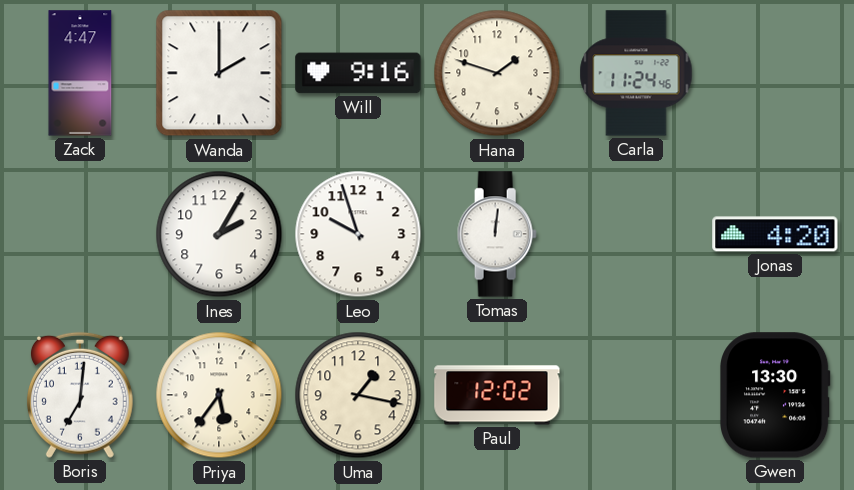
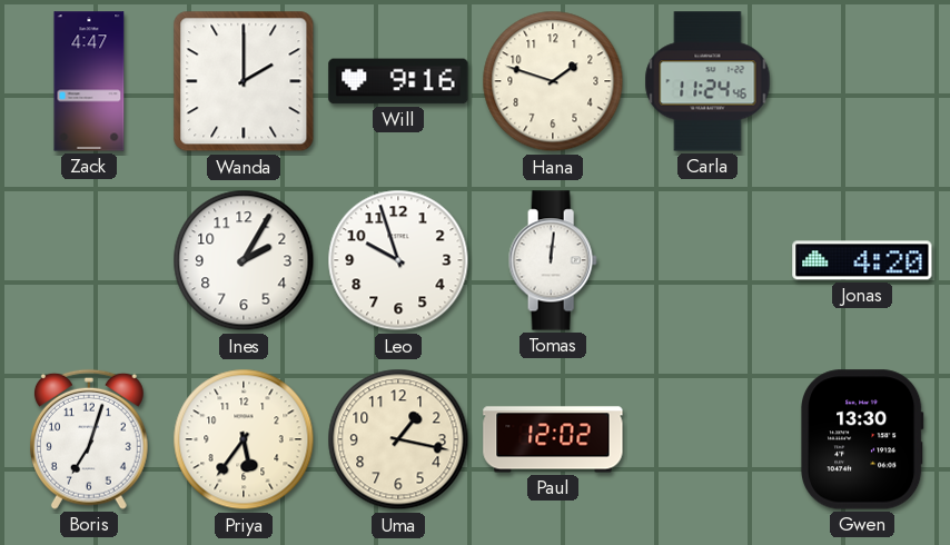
Boris: 7:01 -> 7:03 (89, 439)
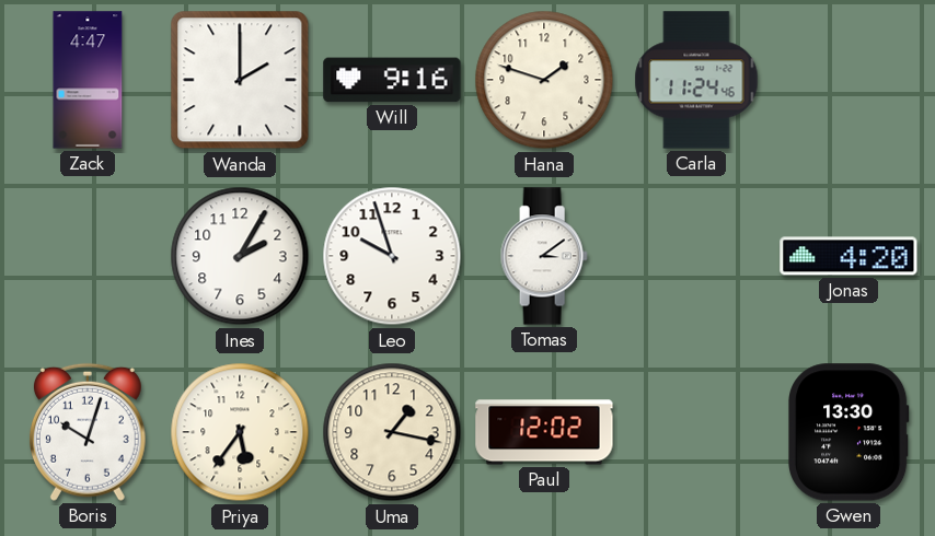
Tomas: 12:01 -> 3:09 (544, 256)
Boris: 7:03 -> 10:03 (88, 432)
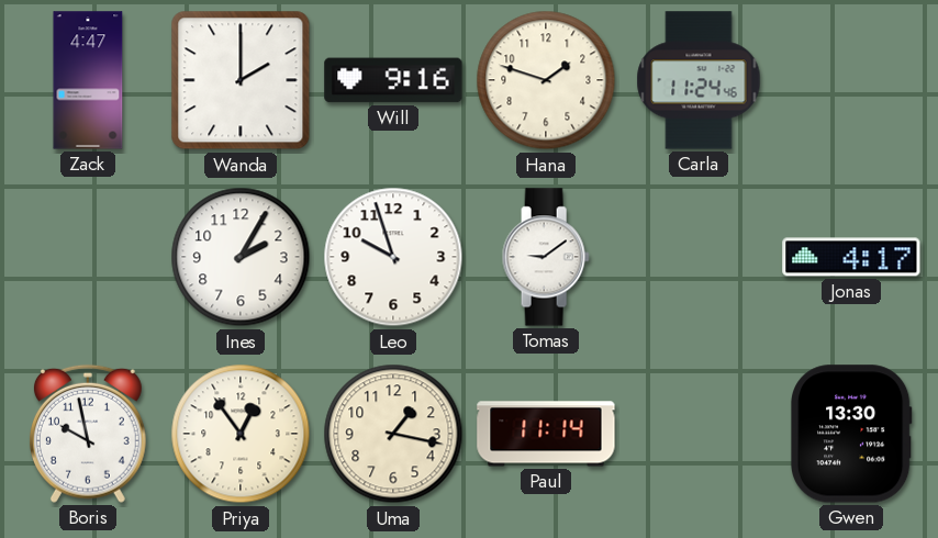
Tomas: 3:09 -> 9:09 (546, 257)
Jonas: 4:20 -> 4:17 (851, 257)
Boris: 10:03 -> 9:58 (88, 434)
Priya: 5:36 -> 12:54 (241, 434)
Paul: 12:02 -> 11:14 (546, 434)
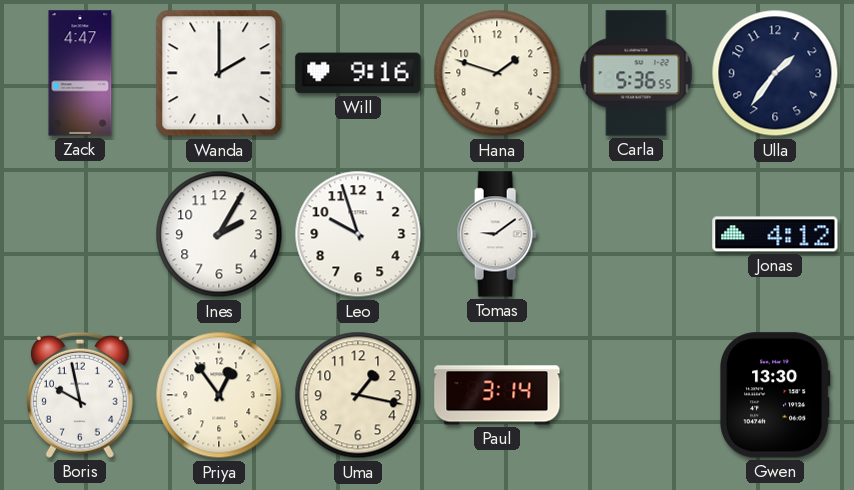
Carla: 11:24 -> 5:36 (636, 73)
Ulla: none -> 1:36 (775, 73)
Jonas: 4:17 -> 4:12 (775, 234)
Paul: 11:14 -> 3:14 (497, 395)
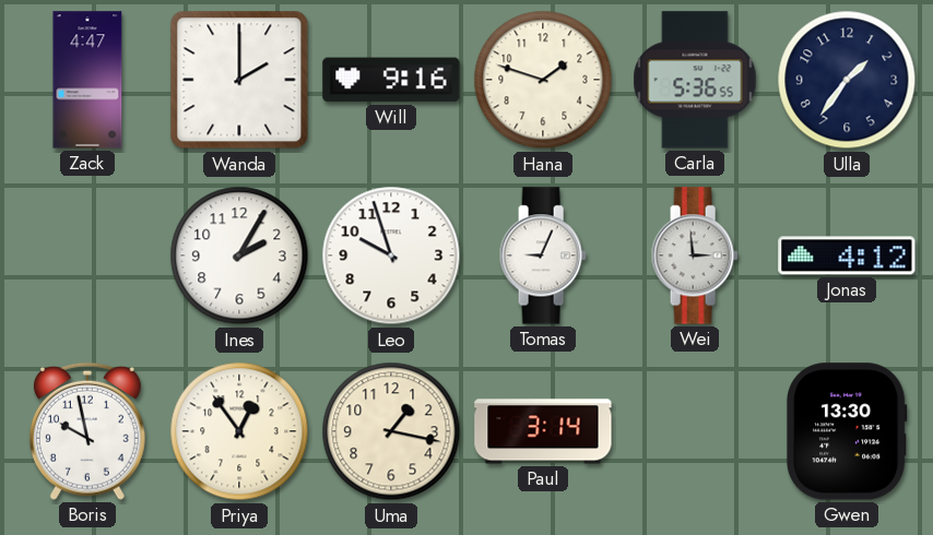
Tomas: 9:09 -> 9:04 (543, 255)
Wei: none -> 2:59 (695, 255)
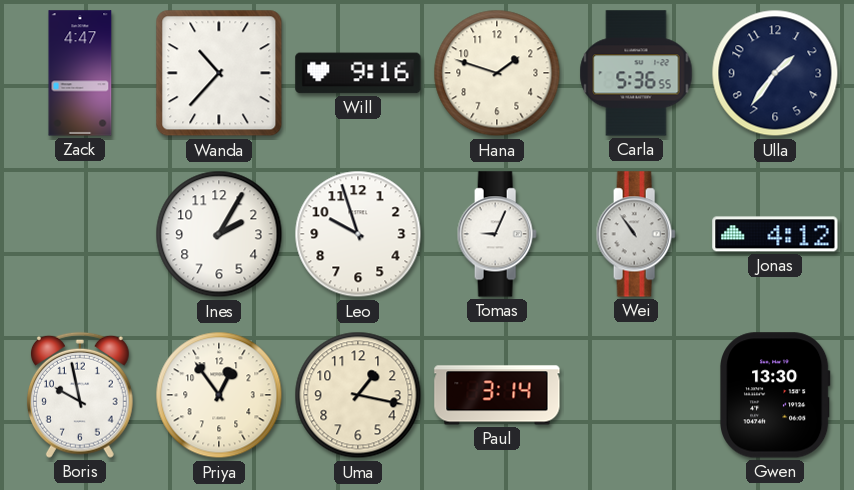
Wanda: 2:00 -> 10:37 (219, 73)
Wei: 2:59 -> 10:54 (636, 234)
